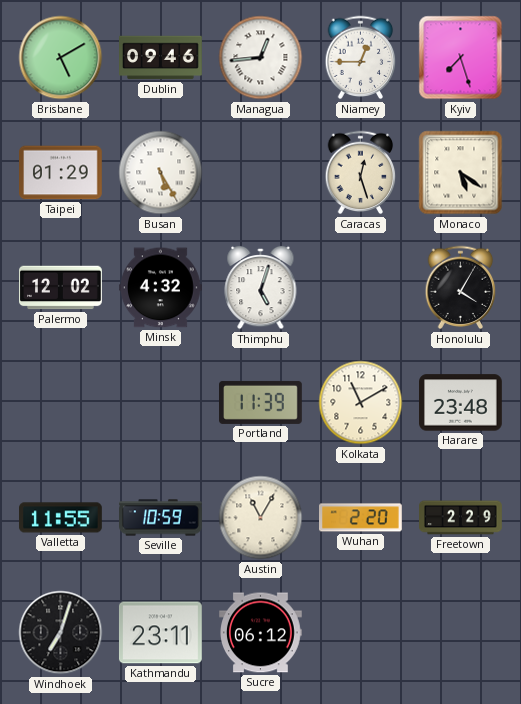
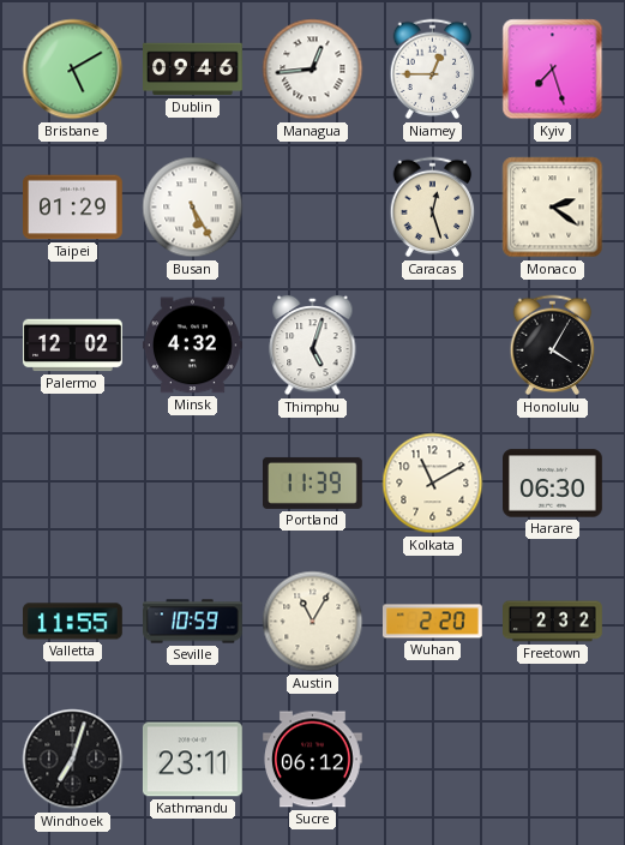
Monaco: 5:21 -> 2:21 (553, 208)
Harare: 23:48 -> 06:30 (553, 484)
Freetown: 2:29 -> 2:32 (553, 622)
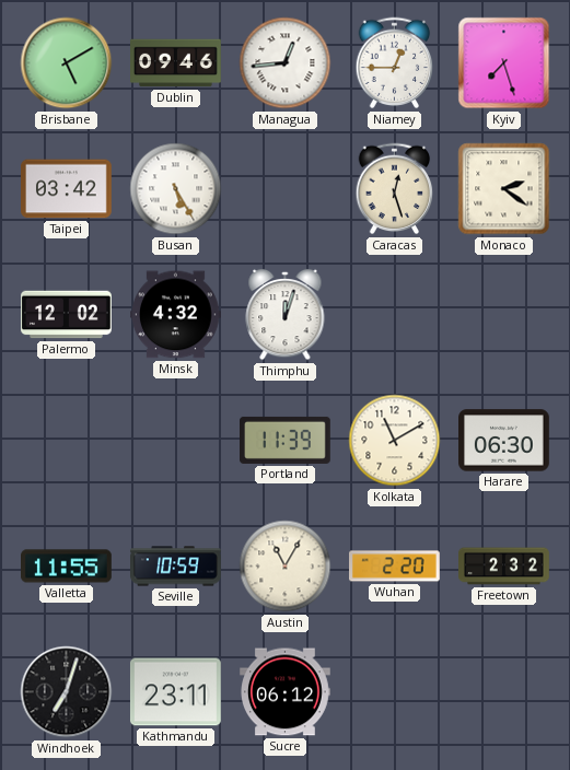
Taipei: 01:29 -> 03:42 (67, 189)
Thimphu: 5:03 -> 12:03 (286, 315)
Honolulu: 4:05 -> none (553, 346)
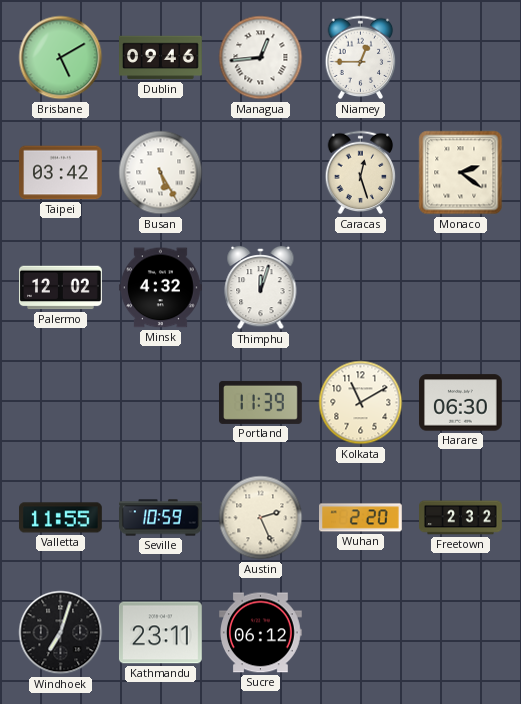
Kyiv: 7:27 -> none (504, 63)
Austin: 11:05 -> 2:26 (261, 518)
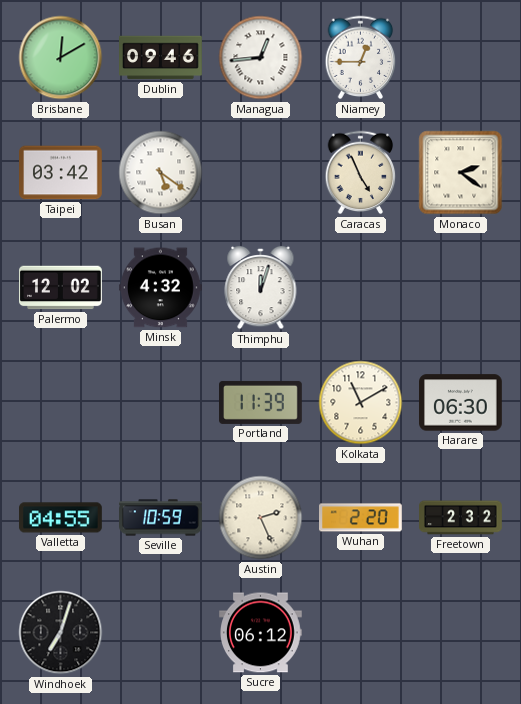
Brisbane: 5:10 -> 12:10 (61, 58)
Busan: 5:25 -> 5:21 (161, 173)
Caracas: 12:27 -> 4:56 (361, 173)
Valletta: 11:55 -> 04:55 (61, 518)
Kathmandu: 23:11 -> none (161, 633)
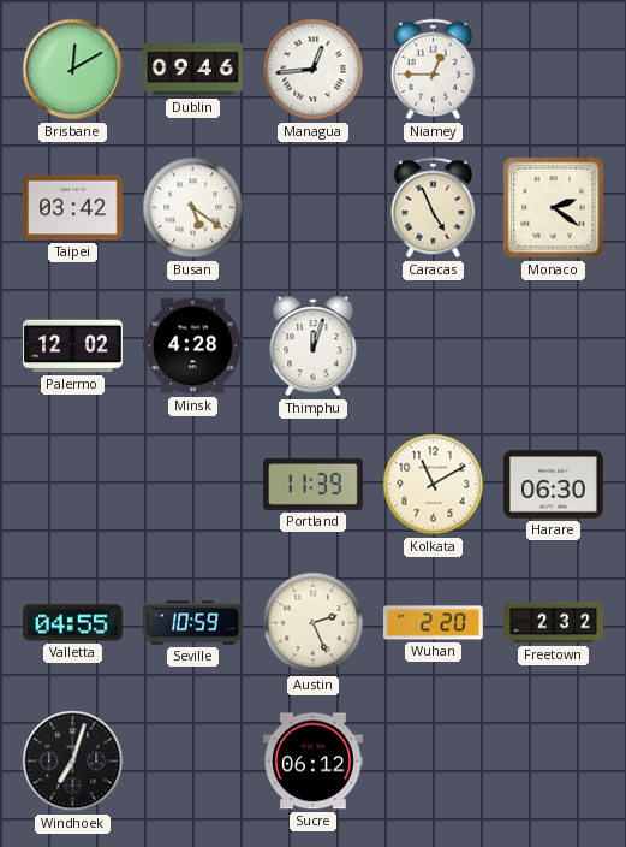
Minsk: 4:32 -> 4:28 (193, 346)
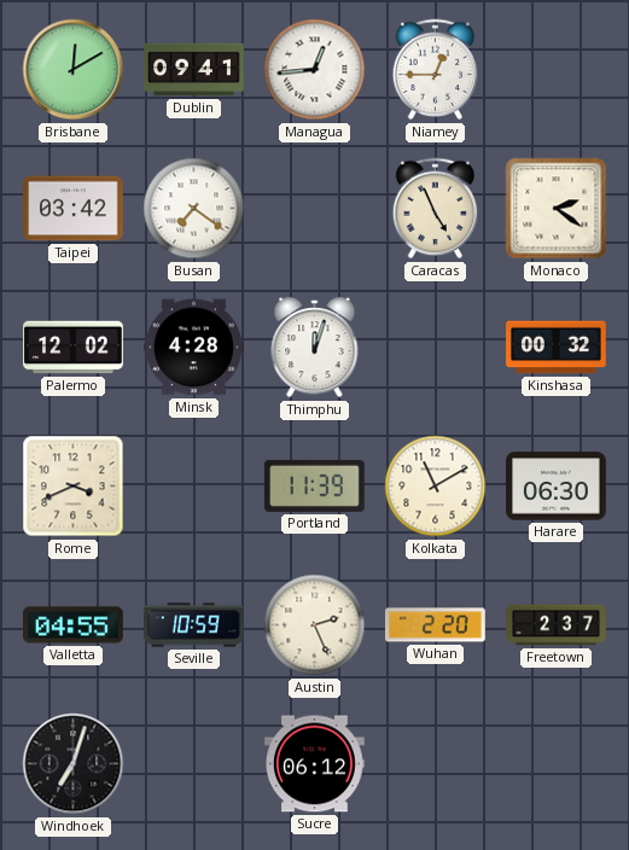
Dublin: 09:46 -> 09:41 (194, 70)
Busan: 5:21 -> 7:21 (194, 209)
Kinshasa: none -> 00:32 (557, 348)
Rome: none -> 3:41 (74, 487)
Freetown: 2:32 -> 2:37 (557, 625)
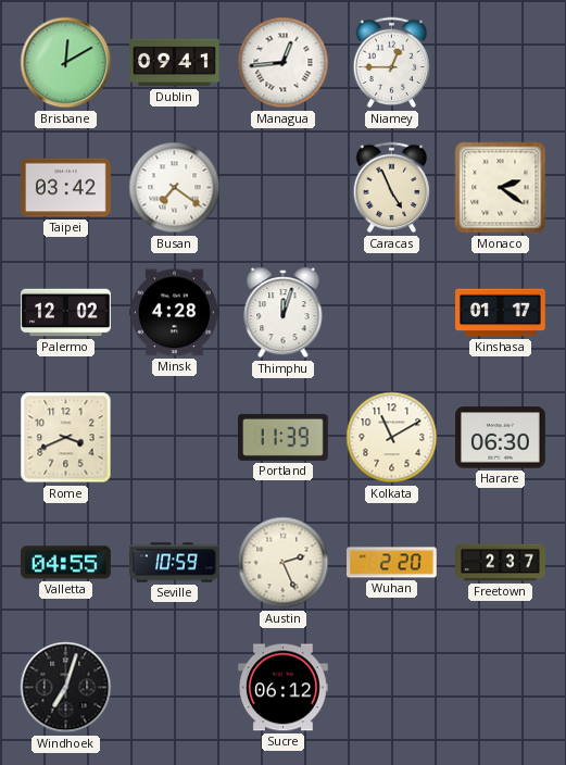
Kinshasa: 00:32 -> 01:17 (501, 313)
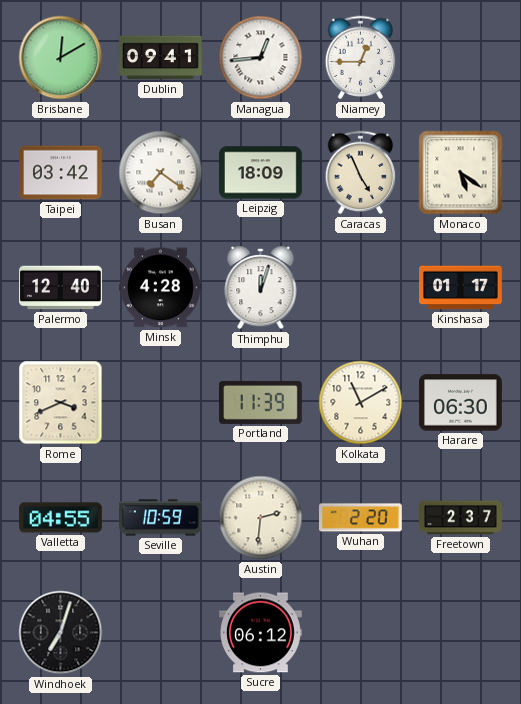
Leipzig: none -> 18:09 (261, 173)
Monaco: 2:21 -> 5:21 (461, 173)
Palermo: 12:02 -> 12:40 (61, 288)
Austin: 2:26 -> 2:31 (261, 518)
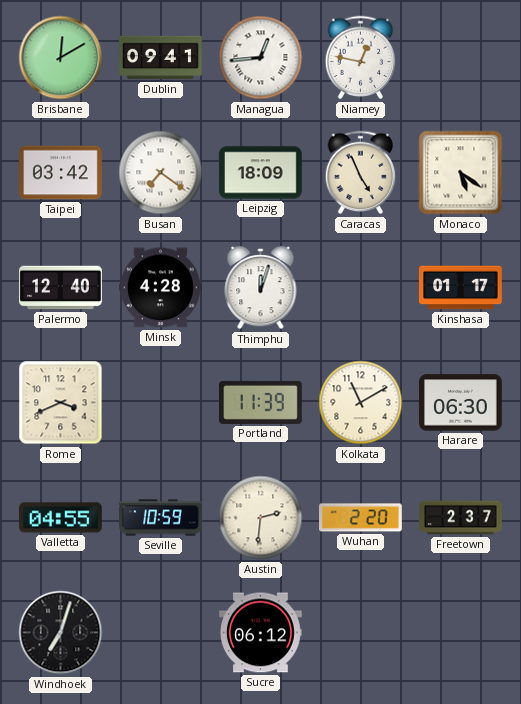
Niamey: 12:45 -> 12:47 (361, 58)
